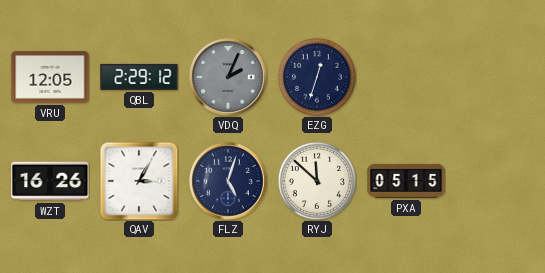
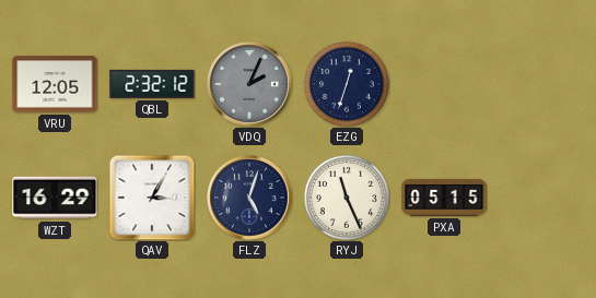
QBL: 2:29 -> 2:32 (152, 84)
WZT: 16:26 -> 16:29 (55, 198)
RYJ: 11:52 -> 11:26 (347, 198)
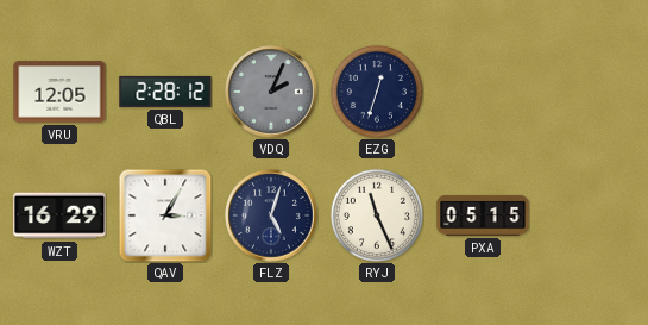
QBL: 2:32 -> 2:28 (165, 92)
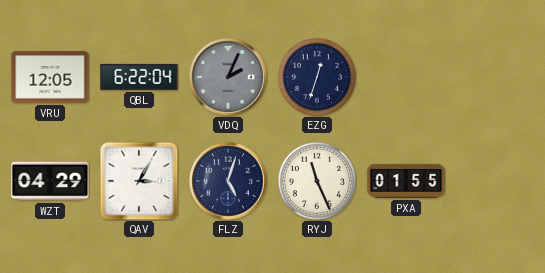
QBL: 2:28 -> 6:22 (139, 77)
WZT: 16:29 -> 04:29 (50, 181)
PXA: 05:15 -> 01:55 (406, 181)
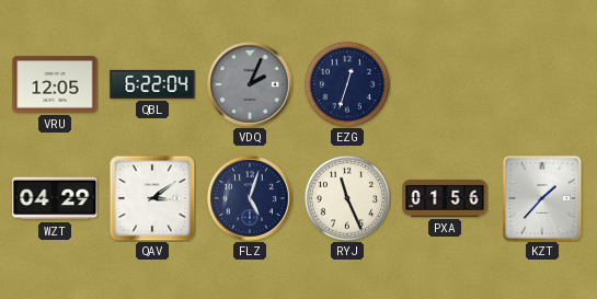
QAV: 3:05 -> 3:09 (152, 198)
PXA: 01:55 -> 01:56 (445, 198)
KZT: none -> 1:37 (542, 198)
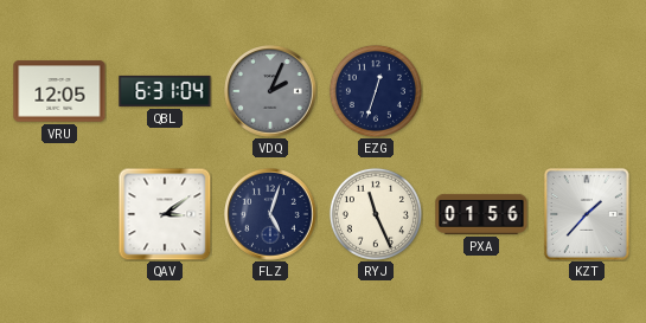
QBL: 6:22 -> 6:31 (165, 91)
WZT: 04:29 -> none (55, 198)
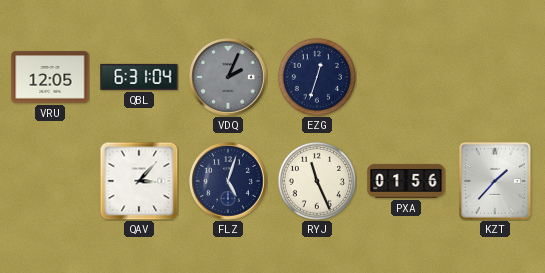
QAV: 3:09 -> 3:07 (139, 181)
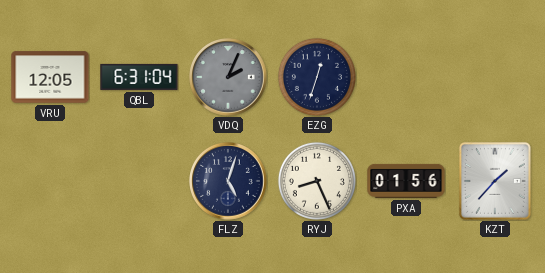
QAV: 3:07 -> none (139, 181)
RYJ: 11:26 -> 8:26 (317, 181)
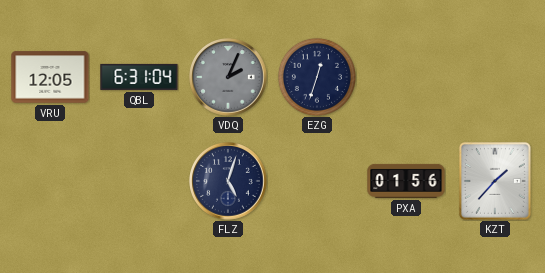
RYJ: 8:26 -> none (317, 181)
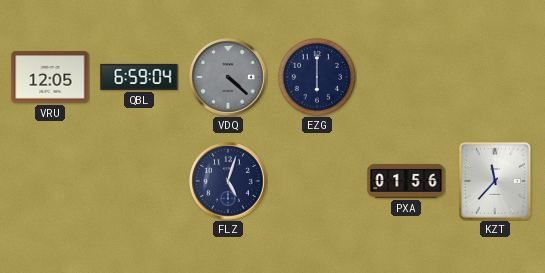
QBL: 6:31 -> 6:59 (139, 77)
VDQ: 2:04 -> 4:22 (228, 77)
EZG: 12:33 -> 6:00 (317, 77)
KZT: 1:37 -> 11:37 (495, 181)
